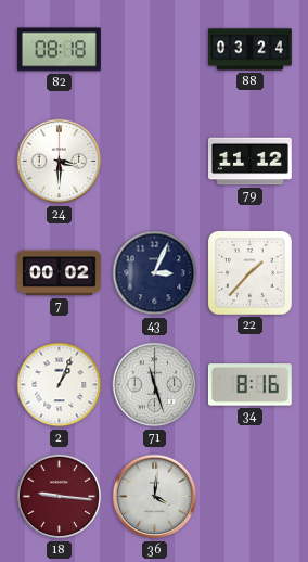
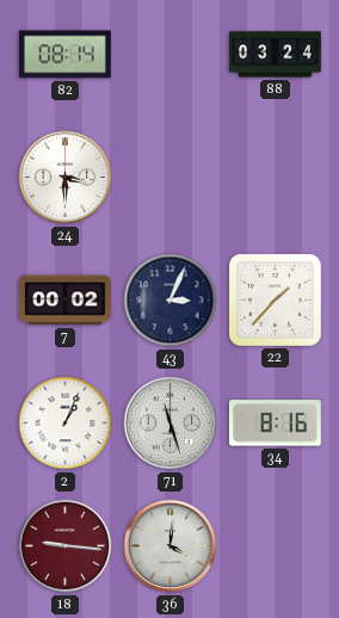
82: 08:18 -> 08:14 (64, 55)
79: 11:12 -> none (251, 162)
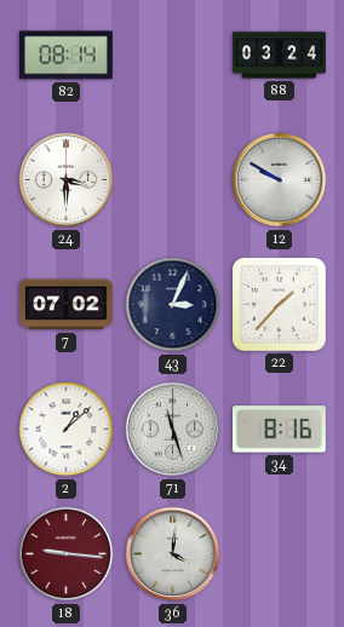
12: none -> 9:50 (280, 180)
7: 00:02 -> 07:02 (65, 305)
2: 1:04 -> 1:08 (67, 430)
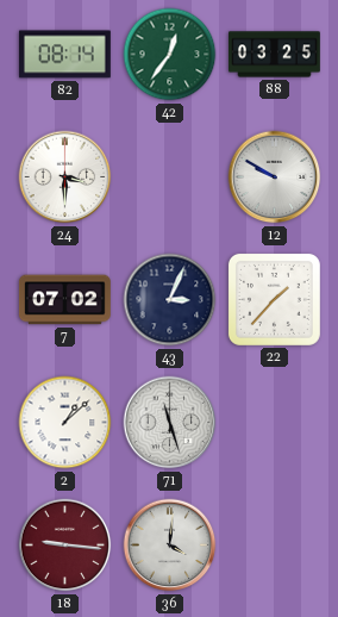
42: none -> 12:36 (170, 55)
88: 03:24 -> 03:25 (275, 55)
34: 8:16 -> none (279, 430)
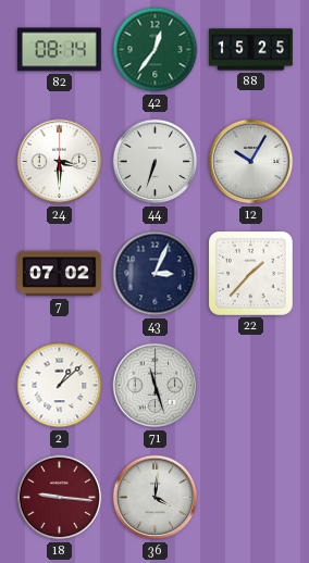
88: 03:25 -> 15:25 (251, 50)
44: none -> 6:33 (156, 162)
12: 9:50 -> 10:05 (251, 162)
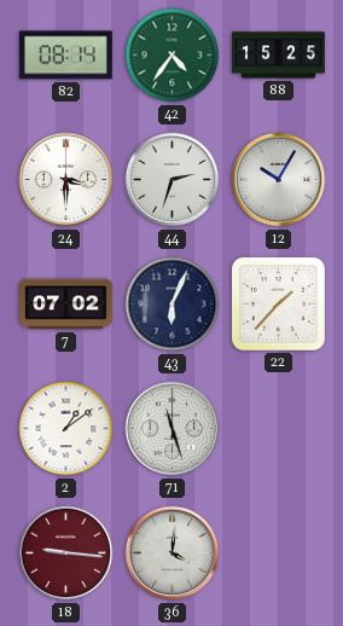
42: 12:36 -> 4:36 (173, 56)
44: 6:33 -> 2:33 (173, 180)
43: 3:04 -> 6:04 (173, 305)
2: 1:08 -> 1:09 (66, 429)
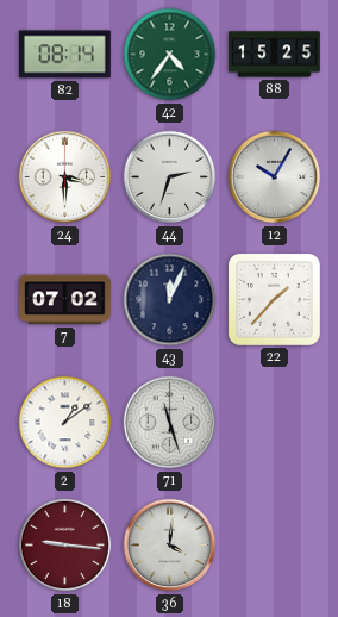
43: 6:04 -> 12:04 (170, 300)
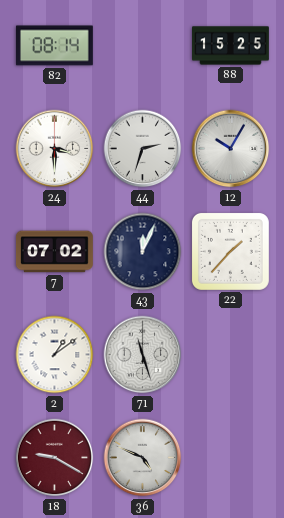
42: 4:36 -> none (170, 55)
18: 9:16 -> 9:20 (55, 458)
36: 4:01 -> 4:49 (143, 458)
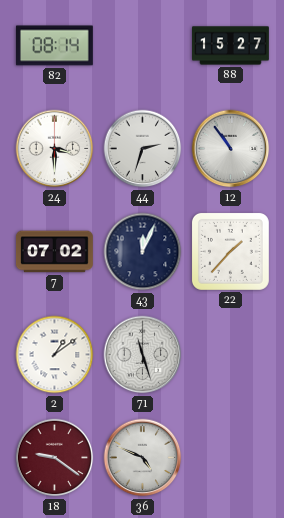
88: 15:25 -> 15:27 (231, 46)
12: 10:05 -> 10:54 (231, 149)
18: 9:20 -> 9:21 (55, 458)
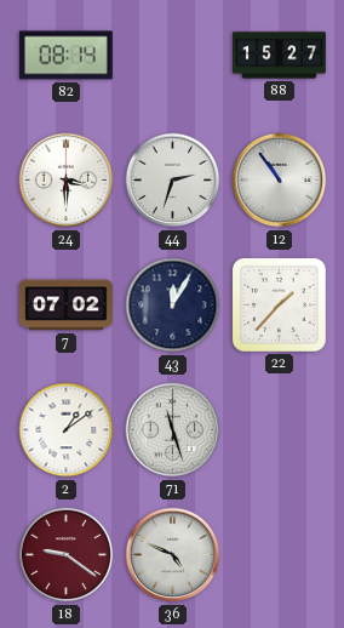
43: 12:04 -> 12:05 (173, 306)
